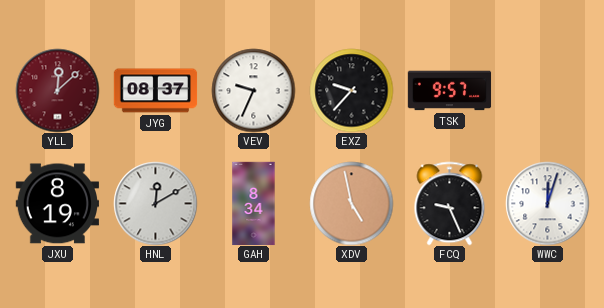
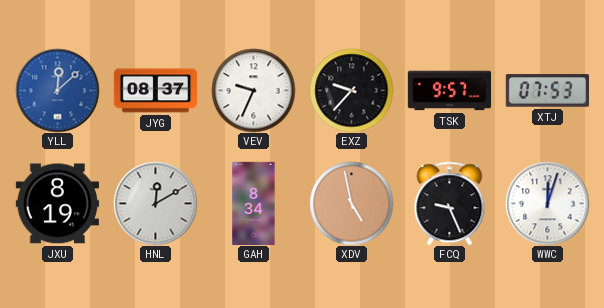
YLL dial: burgundy -> blue (57, 90)
XTJ: none -> 07:53 (547, 91)
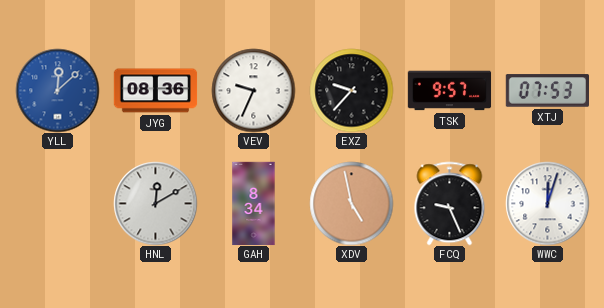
JYG: 08:37 -> 08:36 (155, 91)
JXU: 8:19 -> none (57, 204)
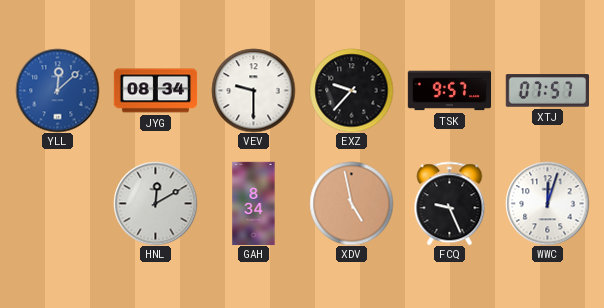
JYG: 08:36 -> 08:34 (155, 91)
VEV: 9:34 -> 9:30 (253, 90)
XTJ: 07:53 -> 07:57 (547, 91)
